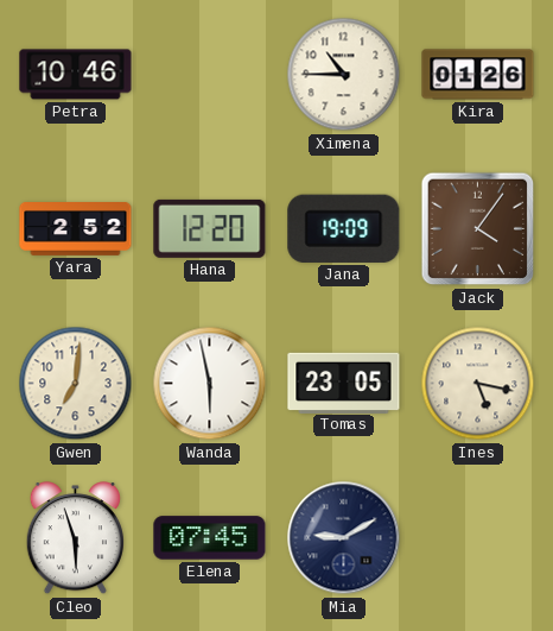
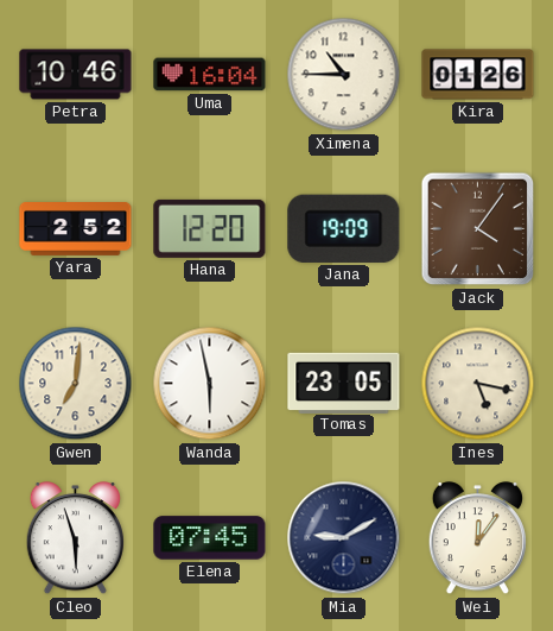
Uma: none -> 16:04 (210, 75)
Wei: none -> 12:06 (477, 538)
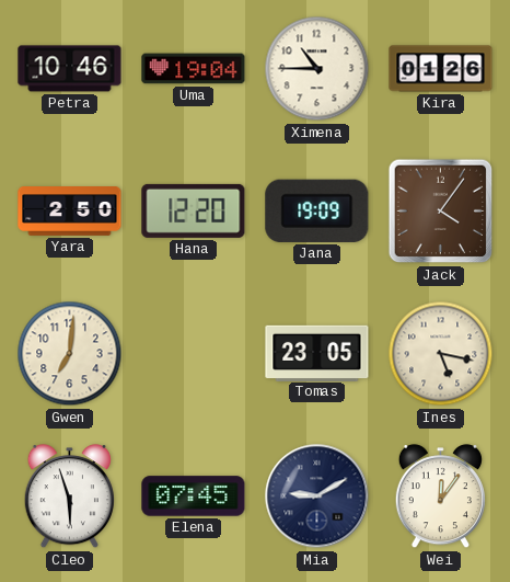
Uma: 16:04 -> 19:04 (194, 69)
Yara: 2:52 -> 2:50 (70, 212)
Wanda: 5:58 -> none (210, 384)
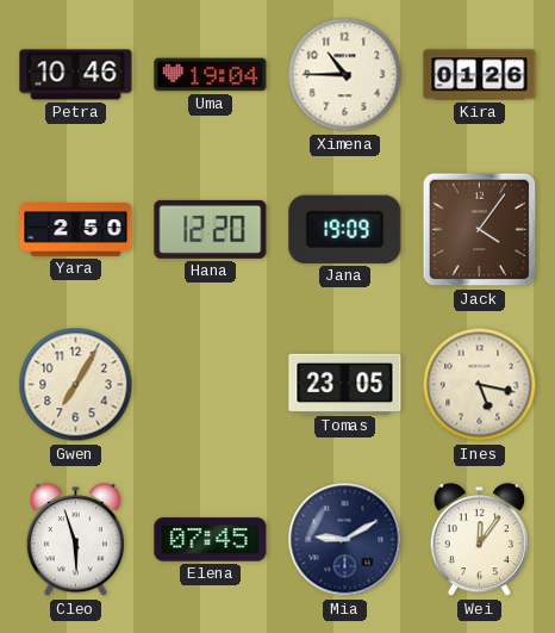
Gwen: 7:01 -> 7:05 (76, 385)
